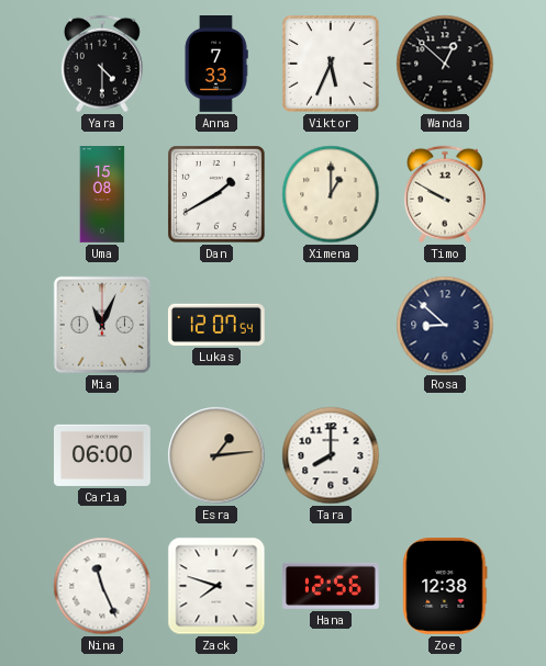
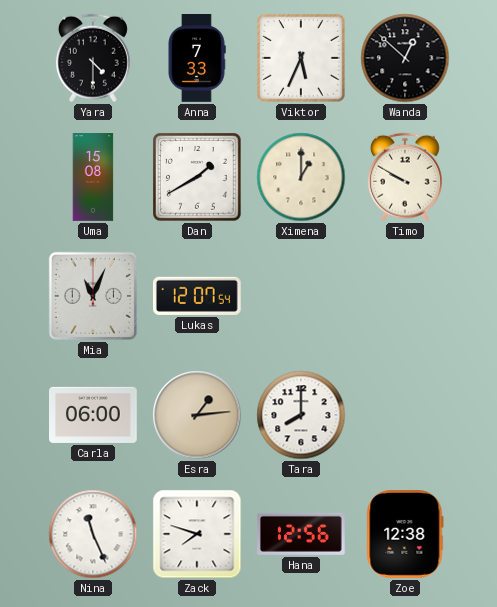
Rosa: 8:52 -> none (445, 325)
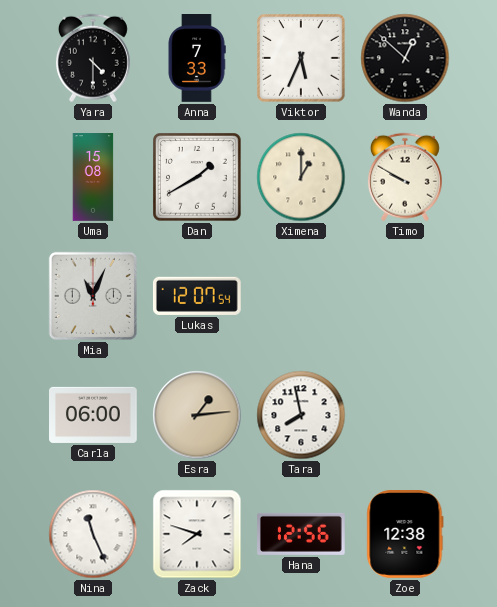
Tara: 8:00 -> 7:58 (301, 415)
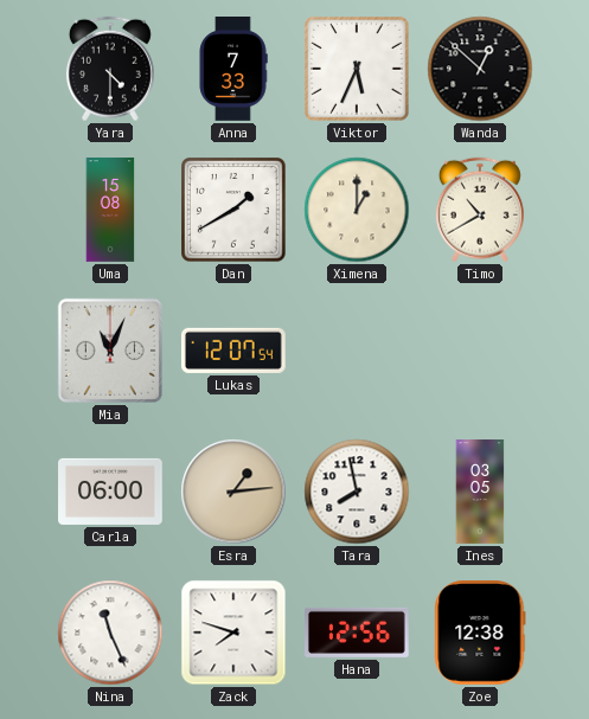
Timo: 9:50 -> 10:40 (480, 210)
Ines: none -> 03:05 (480, 492)
